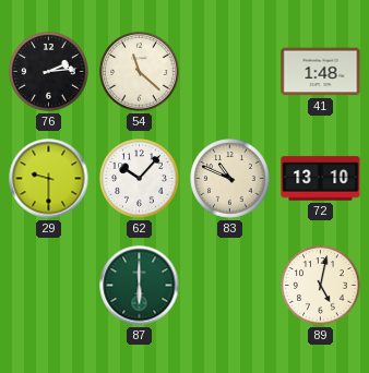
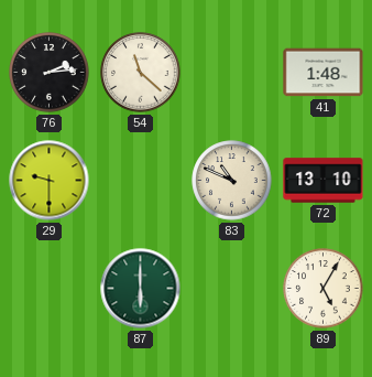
62: 10:07 -> none (140, 179)
89: 5:02 -> 5:05 (324, 289)
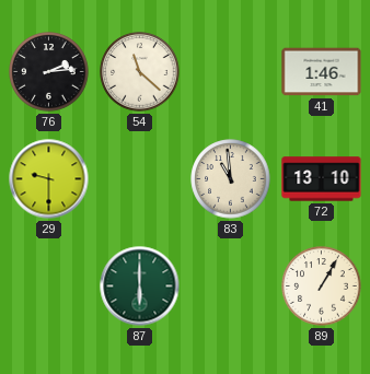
41: 1:48 -> 1:46 (322, 72)
83: 10:49 -> 10:59 (231, 179)
89: 5:05 -> 1:05 (322, 287)
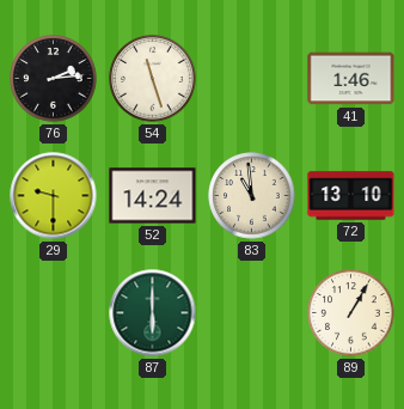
54: 11:22 -> 11:27 (153, 79)
52: none -> 14:24 (153, 196)
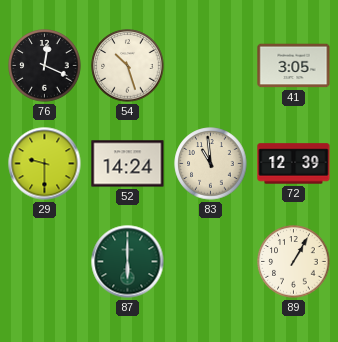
76: 2:14 -> 12:19 (45, 66)
54: 11:27 -> 10:27 (128, 66)
41: 1:46 -> 3:05 (294, 66)
72: 13:10 -> 12:39 (294, 164)
